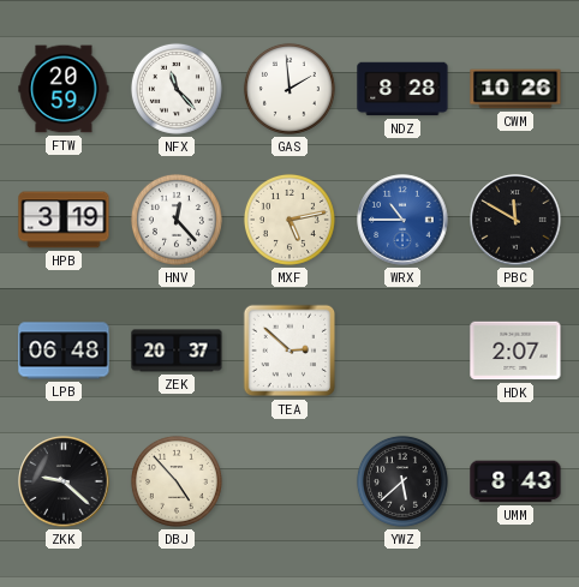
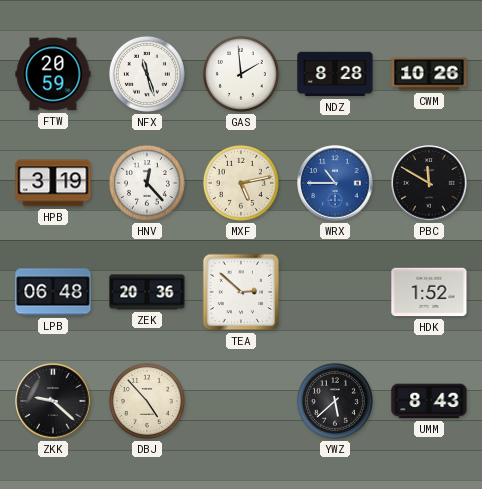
NFX: 11:23 -> 11:27 (147, 74)
ZEK: 20:37 -> 20:36 (147, 292)
HDK: 2:07 -> 1:52 (429, 292)
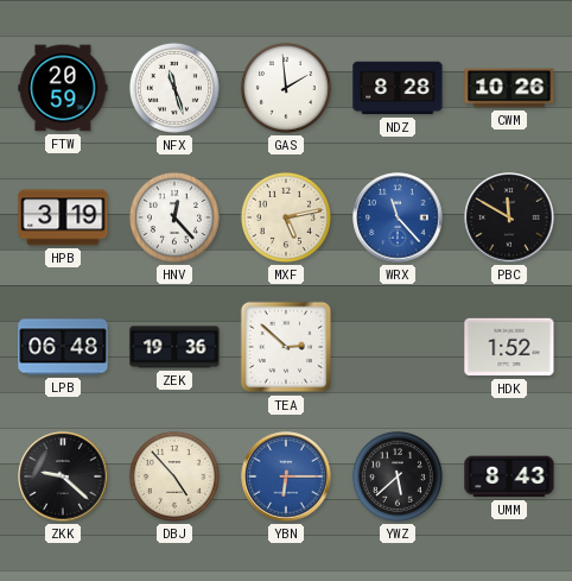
WRX: 10:45 -> 11:23 (398, 217)
ZEK: 20:36 -> 19:36 (174, 347)
YBN: none -> 6:15 (286, 476)
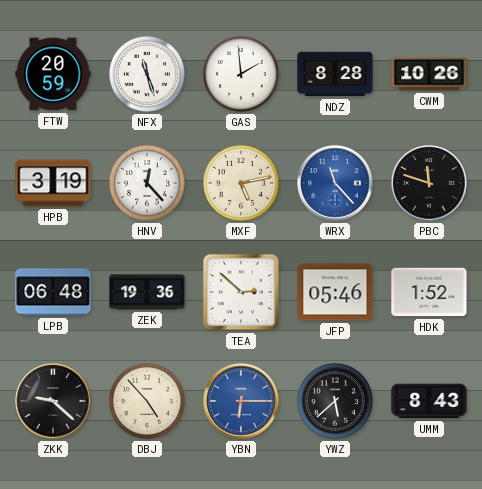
PBC: 11:50 -> 11:48 (429, 183)
JFP: none -> 05:46 (335, 292)
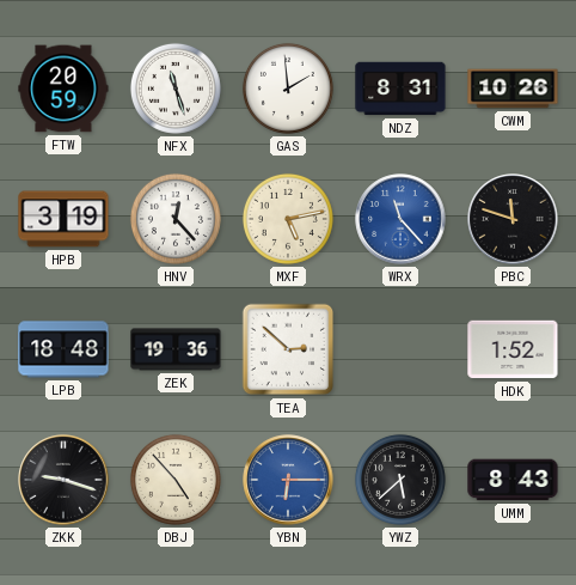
NDZ: 8:28 -> 8:31 (400, 89)
LPB: 06:48 -> 18:48 (63, 349)
JFP: 05:46 -> none (335, 292)
ZKK: 9:22 -> 9:18 (63, 480)
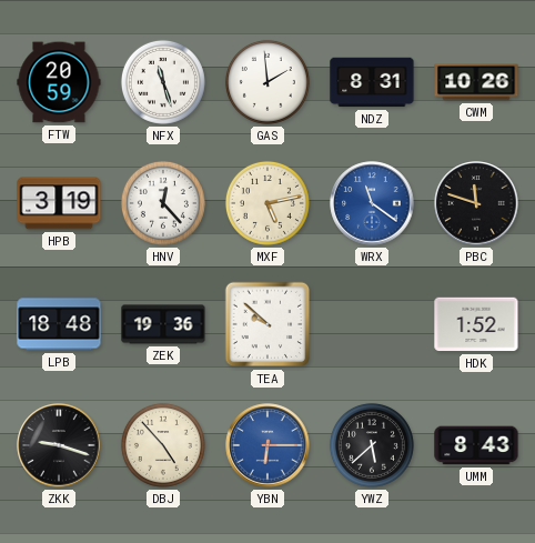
WRX: 11:23 -> 11:21 (372, 203)
TEA: 2:52 -> 9:52 (267, 324)
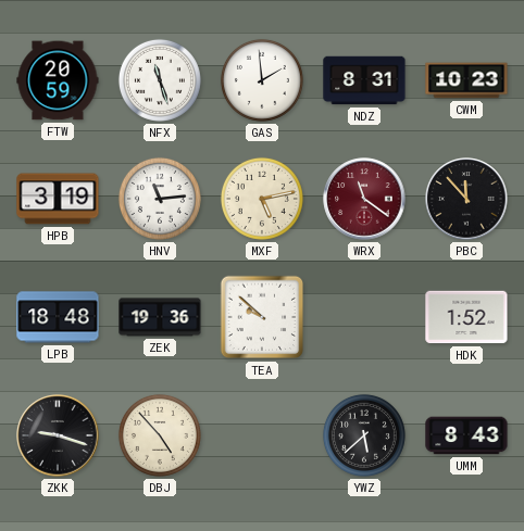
CWM: 10:26 -> 10:23 (466, 80)
HNV: 12:23 -> 11:14 (160, 199)
WRX dial: blue -> burgundy (364, 199)
PBC: 11:48 -> 11:53 (466, 199)
YBN: 6:15 -> none (267, 445)
